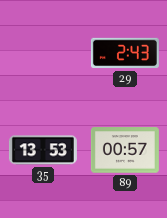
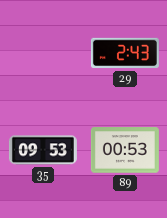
35: 13:53 -> 09:53 (43, 150)
89: 00:57 -> 00:53 (125, 150)
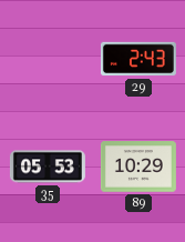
35: 09:53 -> 05:53 (48, 167)
89: 00:53 -> 10:29 (138, 167)
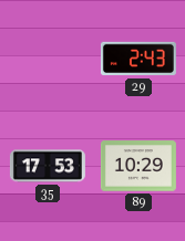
35: 05:53 -> 17:53 (48, 166)
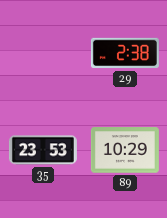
29: 2:43 -> 2:38 (125, 53)
35: 17:53 -> 23:53 (43, 150)
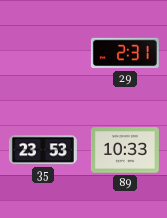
29: 2:38 -> 2:31 (125, 53)
89: 10:29 -> 10:33 (125, 150)
